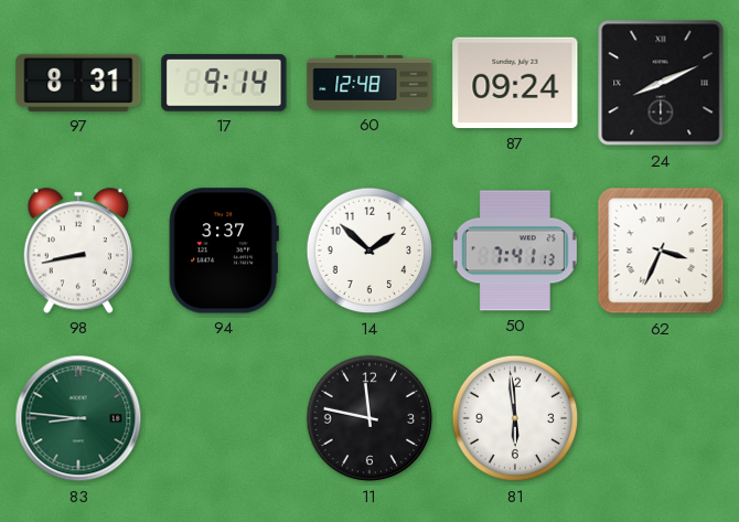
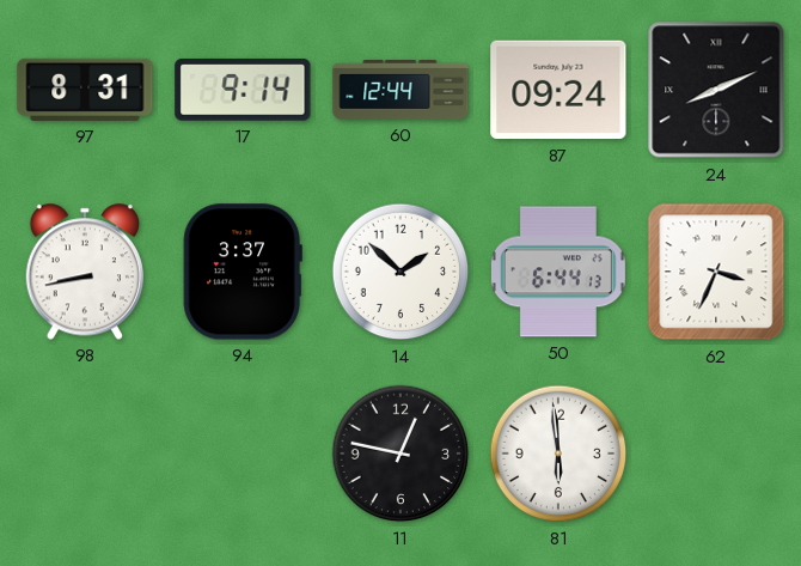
60: 12:48 -> 12:44 (400, 90)
50: 7:41 -> 6:44 (558, 272)
83: 8:46 -> none (78, 418)
11: 11:47 -> 12:47 (400, 454)
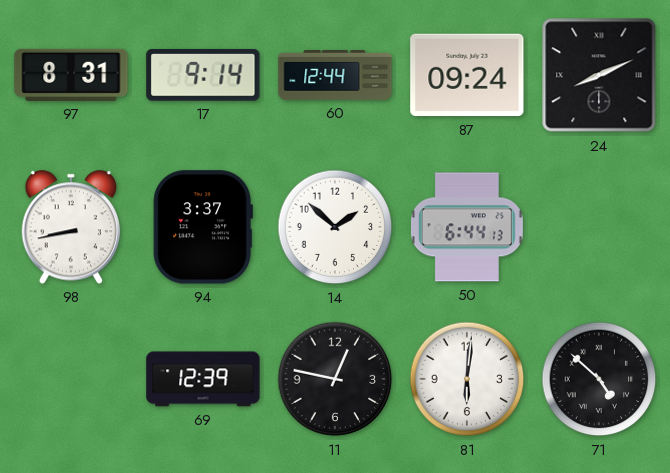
62: 3:34 -> none (716, 272)
69: none -> 12:39 (203, 379)
81: 5:59 -> 6:01 (467, 379)
71: none -> 4:52 (599, 379)
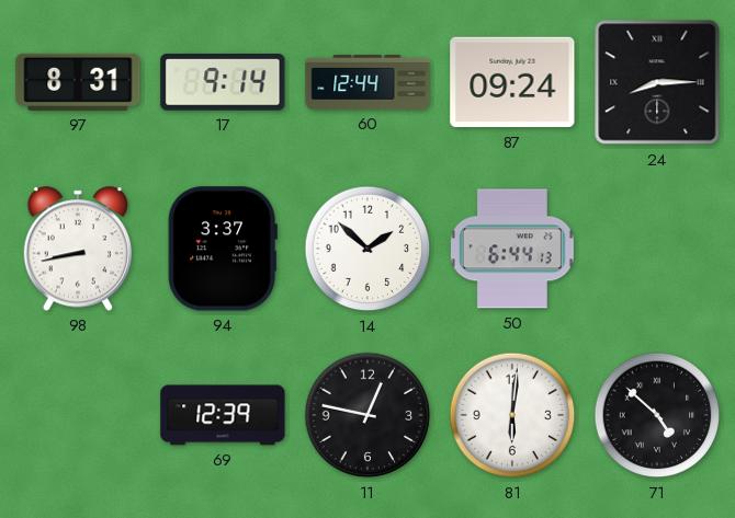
24: 8:11 -> 8:15 (657, 82)
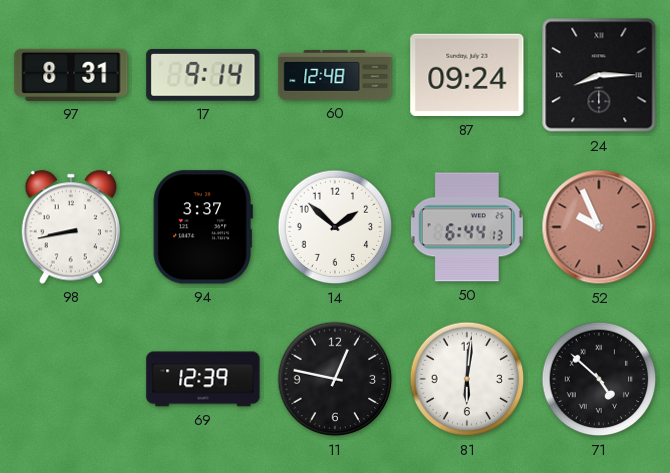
60: 12:44 -> 12:48 (335, 75)
52: none -> 9:56 (599, 227)
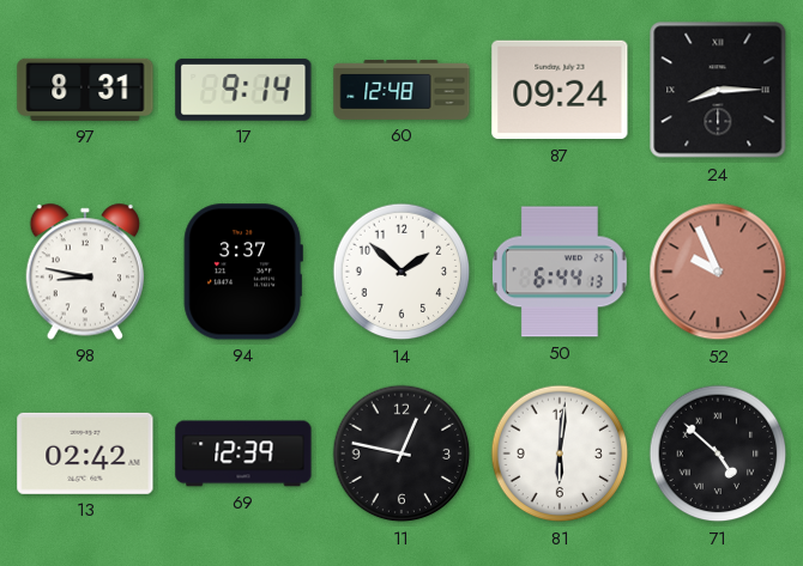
98: 8:43 -> 8:47 (84, 272)
13: none -> 02:42 (85, 454)
